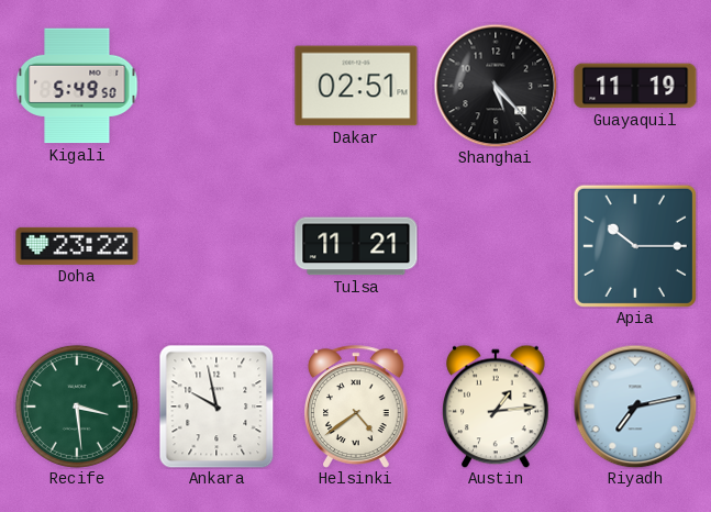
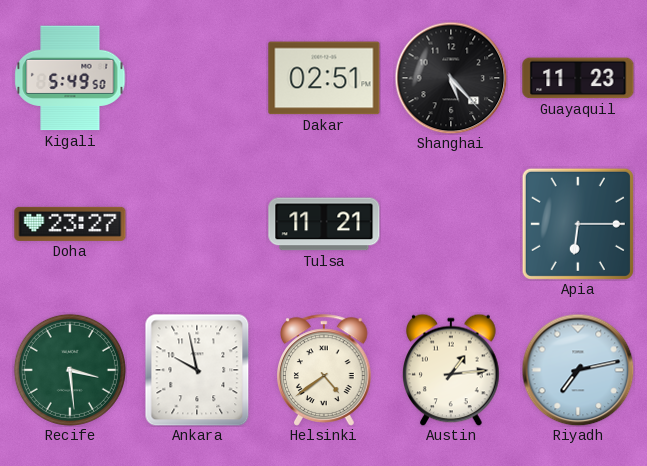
Guayaquil: 11:19 -> 11:23 (578, 78)
Doha: 23:22 -> 23:27 (70, 224)
Apia: 10:15 -> 6:15 (578, 224)
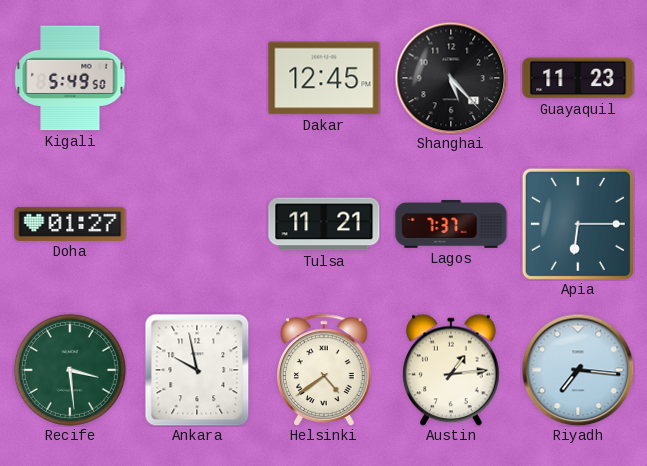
Dakar: 02:51 -> 12:45 (324, 78)
Doha: 23:27 -> 01:27 (70, 224)
Lagos: none -> 7:37 (451, 224)
Riyadh: 7:13 -> 7:16 (578, 370)
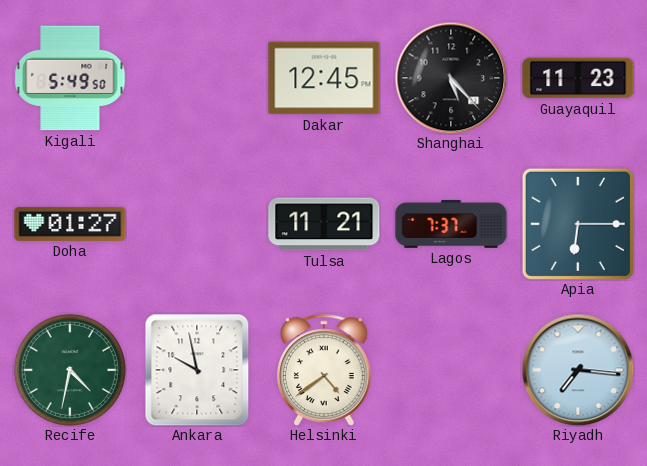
Recife: 3:29 -> 4:32 (70, 370)
Austin: 1:14 -> none (451, 370)
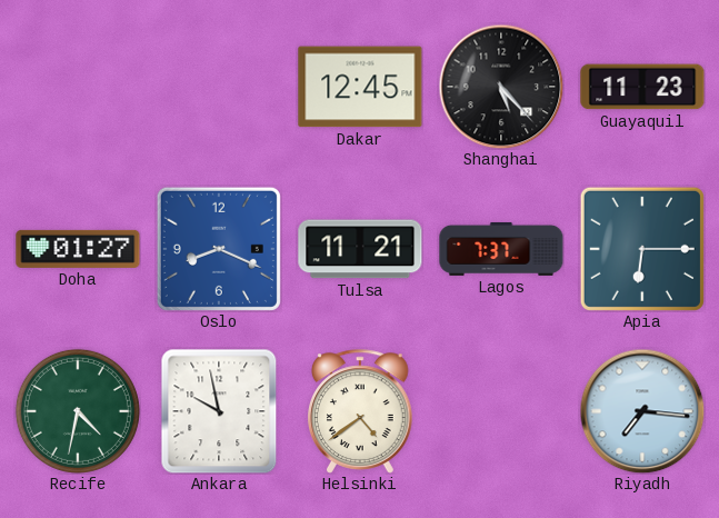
Kigali: 5:49 -> none (70, 78)
Oslo: none -> 8:19 (219, 249)
